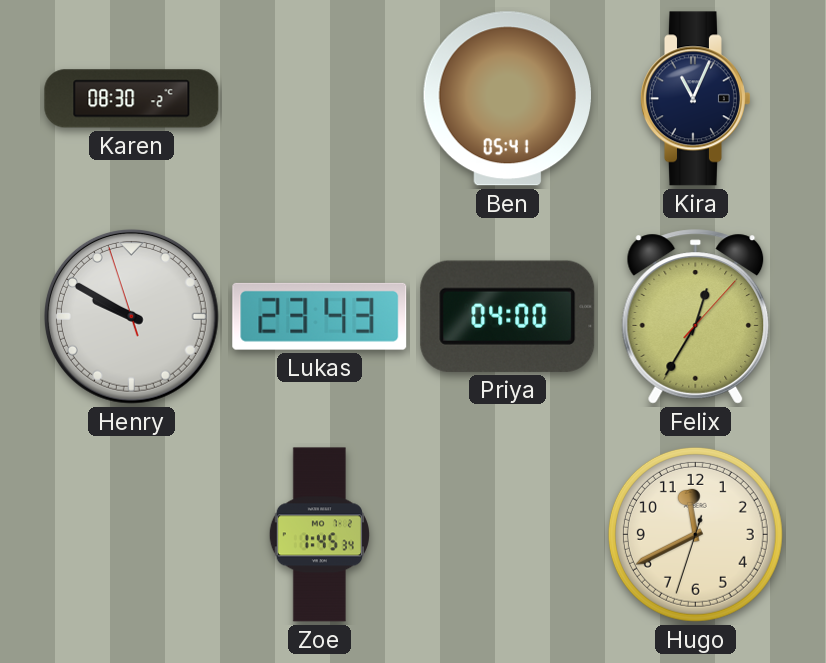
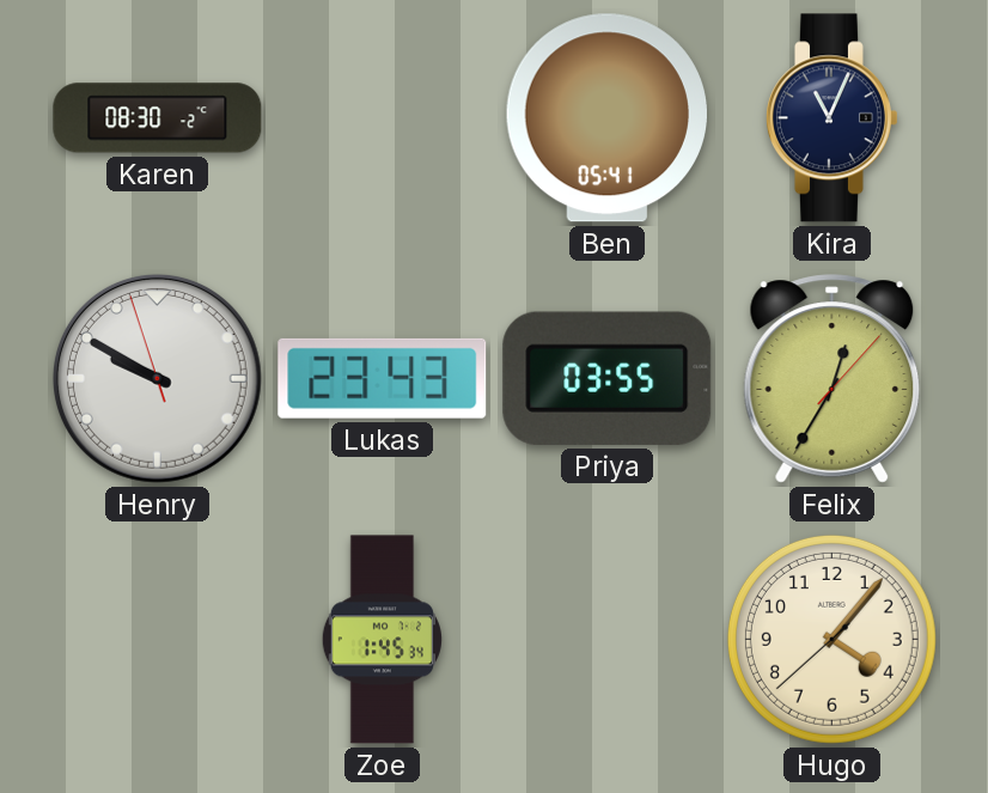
Priya: 04:00 -> 03:55 (608, 378)
Hugo: 11:40 -> 4:06 (831, 639)
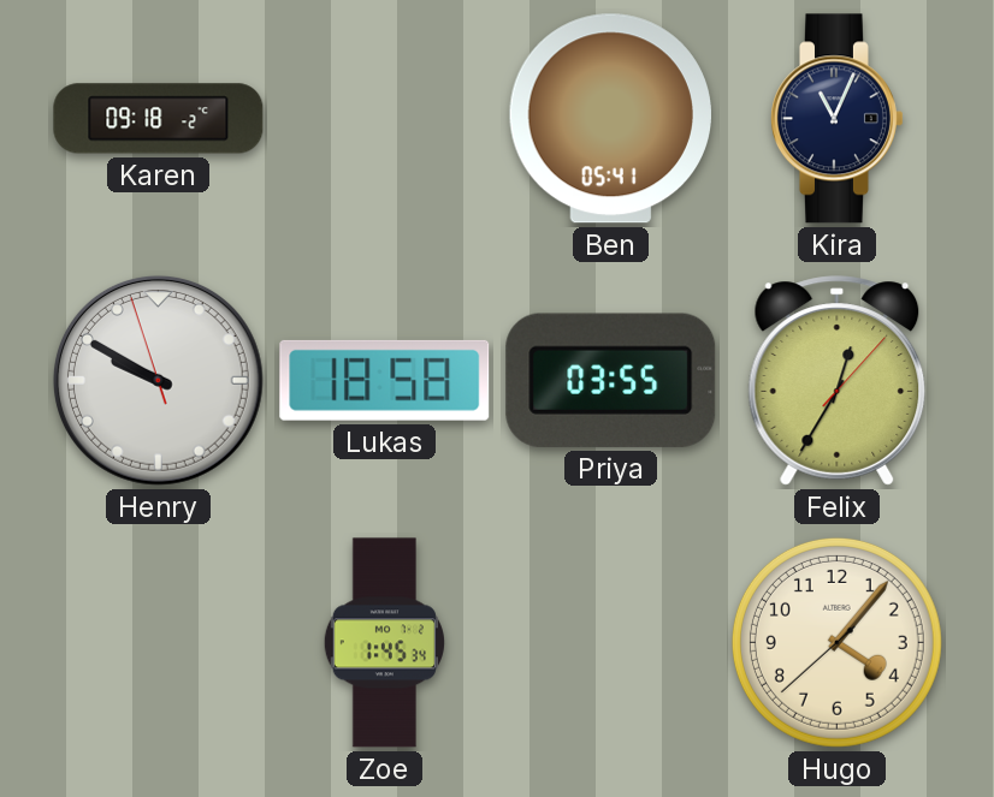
Karen: 08:30 -> 09:18 (159, 119)
Lukas: 23:43 -> 18:58 (385, 380)
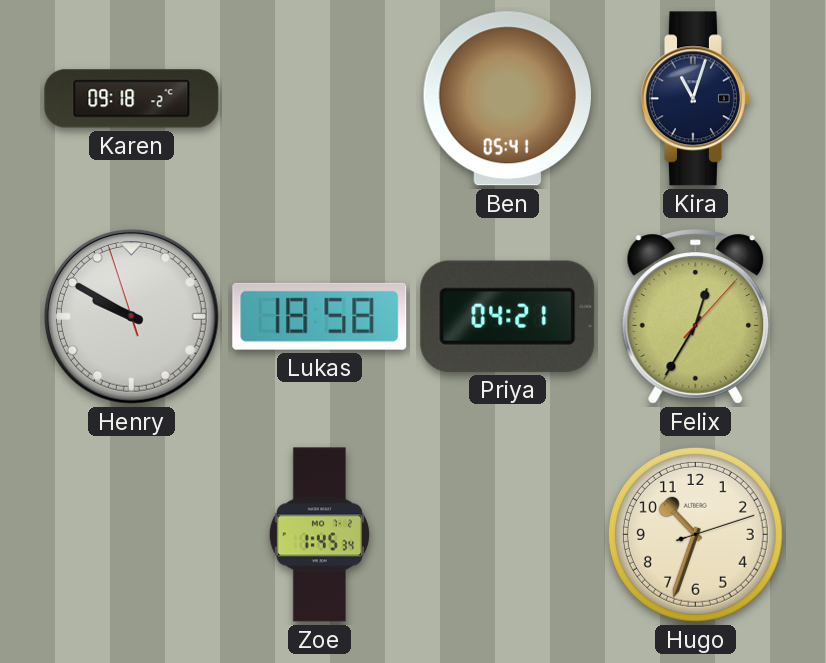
Kira: 11:04 -> 11:03 (695, 99)
Priya: 03:55 -> 04:21 (508, 316)
Hugo: 4:06 -> 10:33 (695, 534)
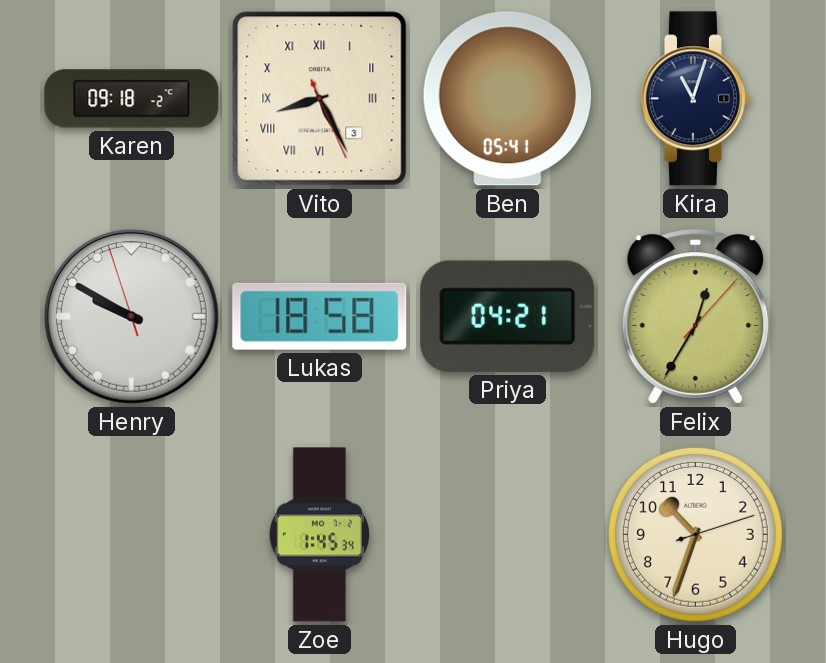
Vito: none -> 8:25 (320, 99)
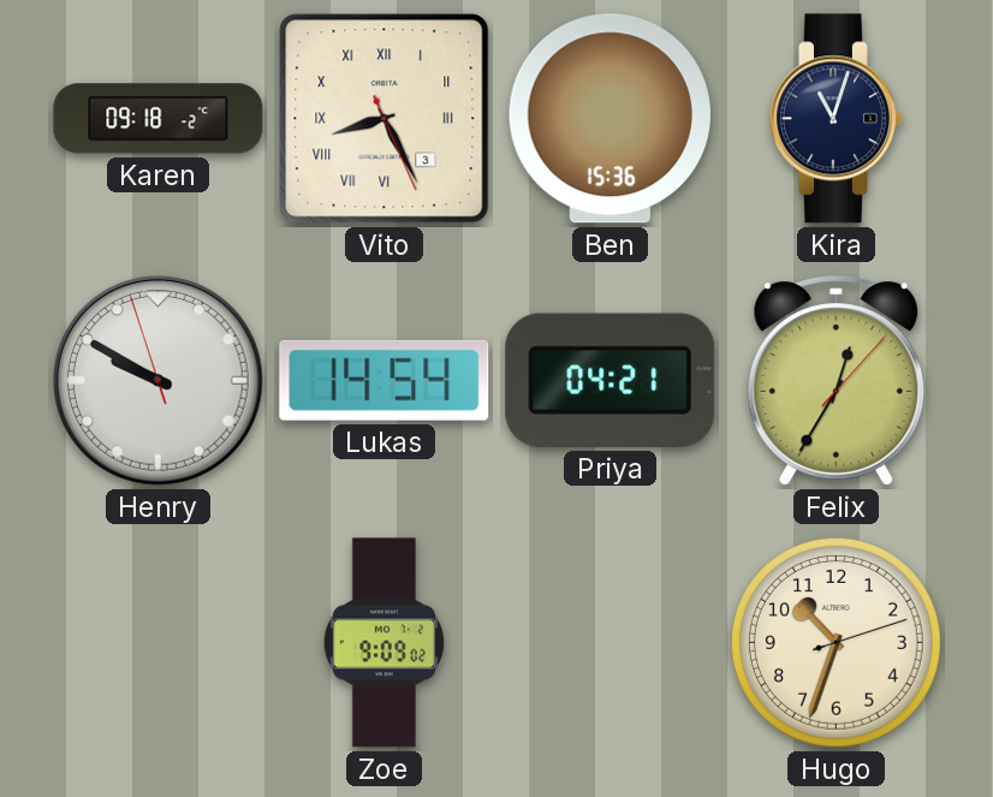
Ben: 05:41 -> 15:36 (610, 119)
Lukas: 18:58 -> 14:54 (385, 380)
Zoe: 1:45 -> 9:09 (383, 643)
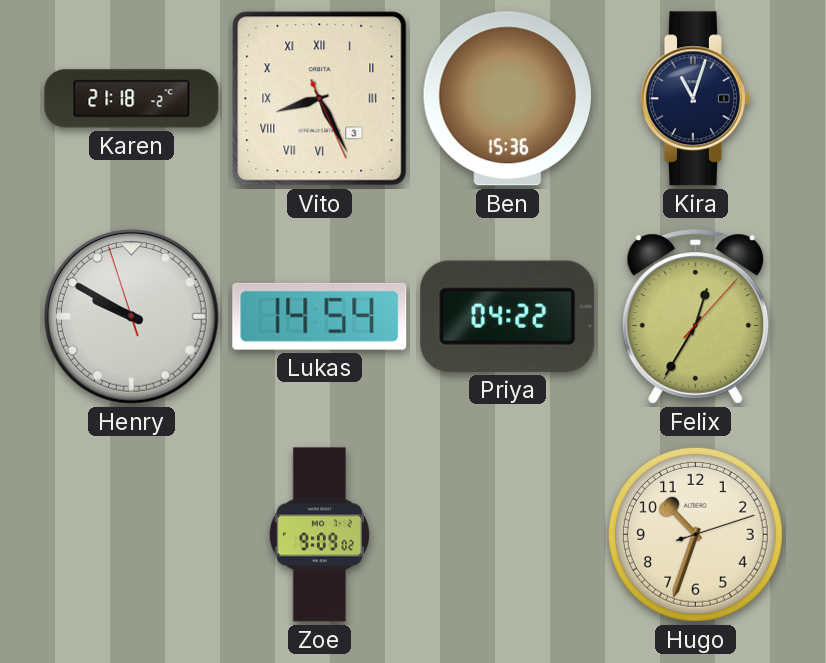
Karen: 09:18 -> 21:18 (132, 99)
Priya: 04:21 -> 04:22 (508, 316)
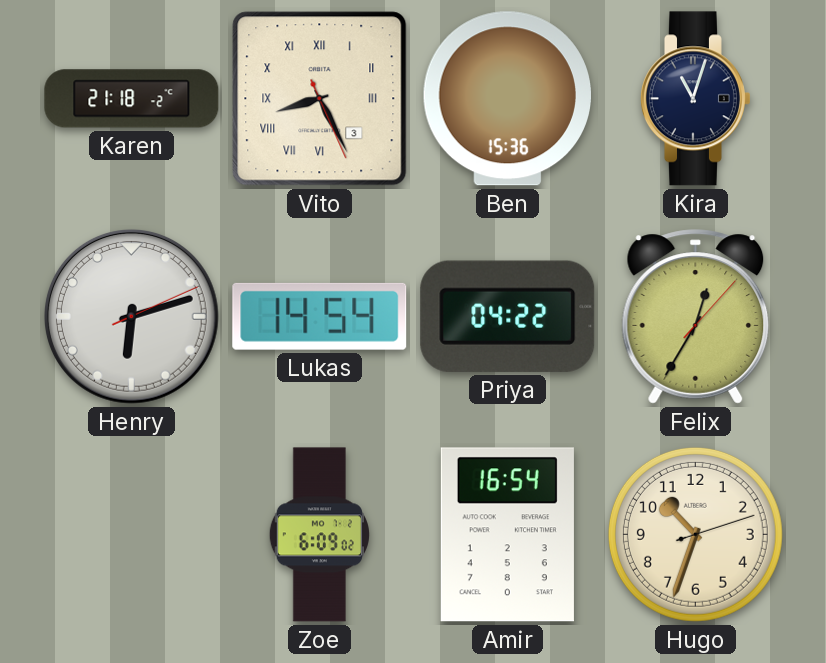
Henry: 9:49 -> 6:12 (131, 316)
Zoe: 9:09 -> 6:09 (319, 535)
Amir: none -> 16:54 (507, 535)
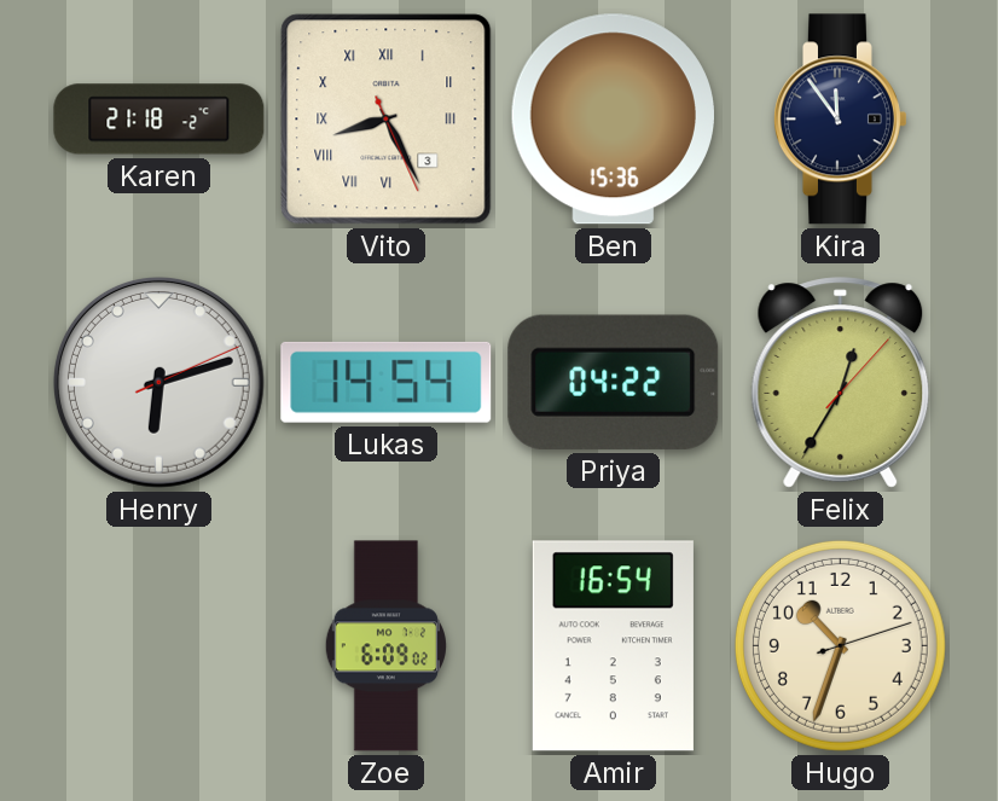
Kira: 11:03 -> 11:54 (840, 120)
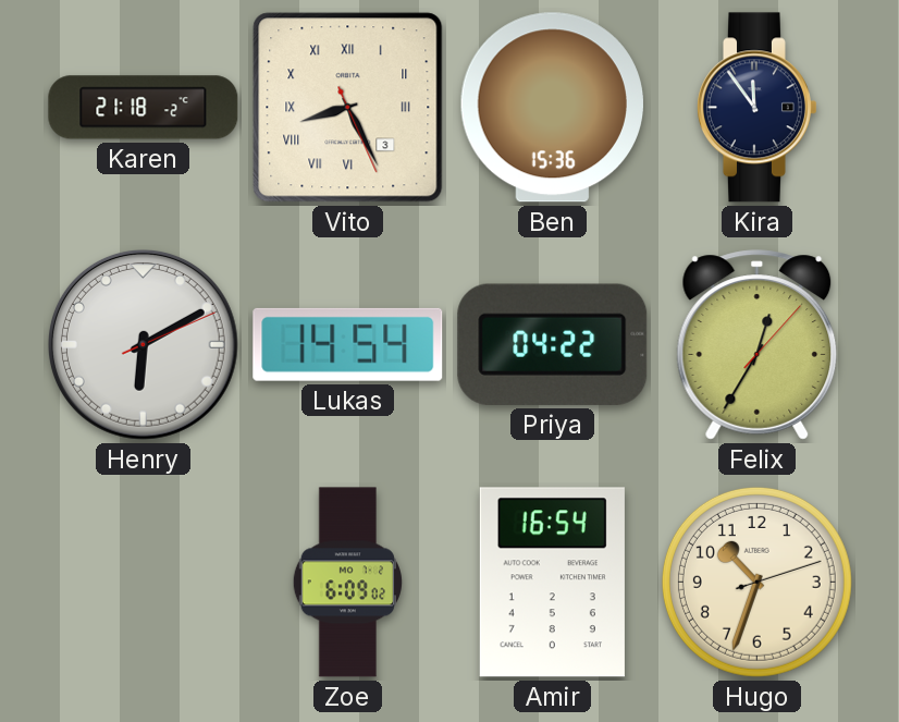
Henry: 6:12 -> 6:10 (143, 344)
